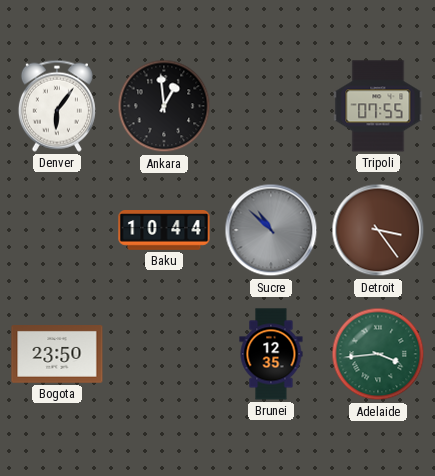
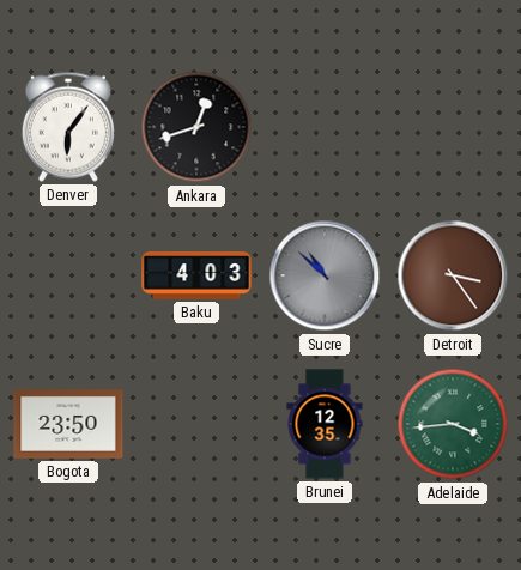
Ankara: 12:59 -> 12:42 (196, 127)
Tripoli: 07:55 -> none (378, 106)
Baku: 10:44 -> 4:03 (196, 277)
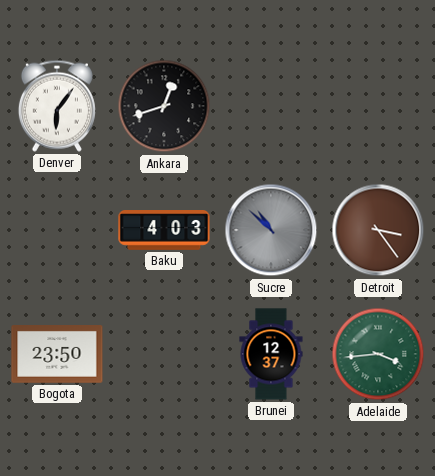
Brunei: 12:35 -> 12:37 (271, 354)
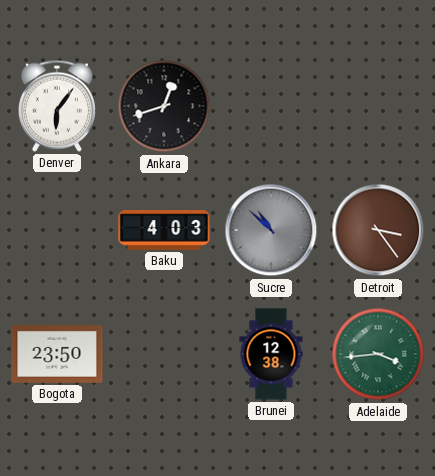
Brunei: 12:37 -> 12:38 (271, 354)
